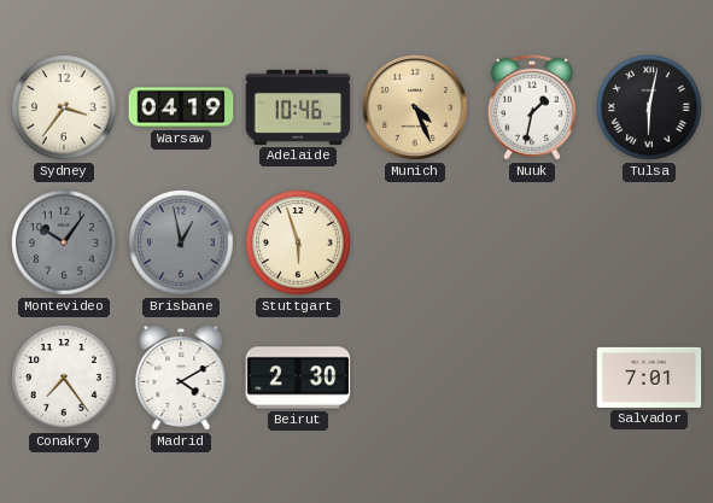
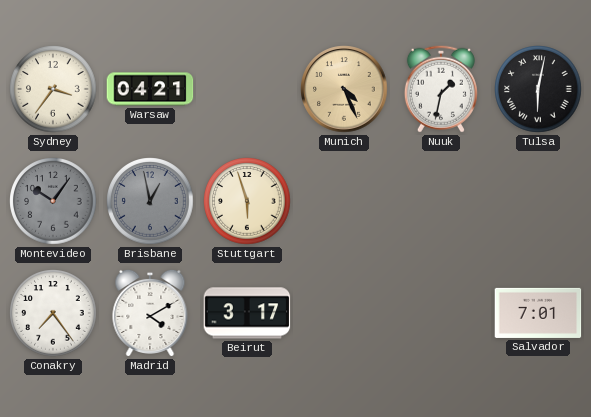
Warsaw: 04:19 -> 04:21 (150, 89)
Adelaide: 10:46 -> none (298, 107)
Beirut: 2:30 -> 3:17 (247, 313)
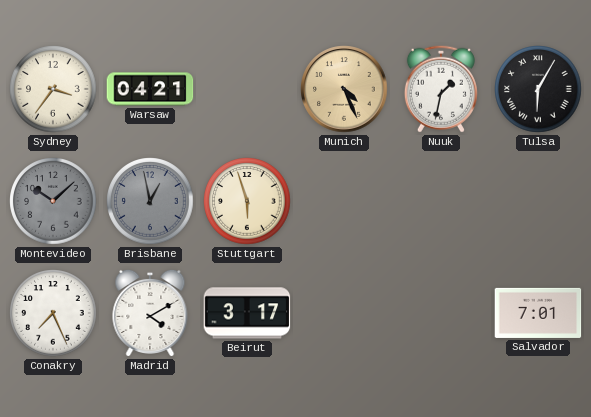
Tulsa: 6:02 -> 6:05 (538, 89)
Montevideo: 10:06 -> 10:08 (53, 201)
Conakry: 7:24 -> 7:26 (53, 313)
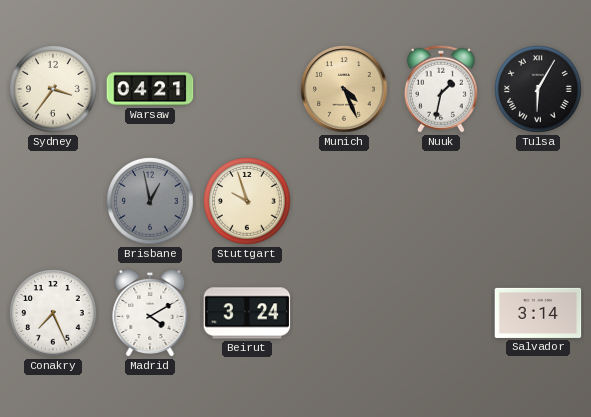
Montevideo: 10:08 -> none (53, 201)
Stuttgart: 5:57 -> 9:57 (247, 201)
Beirut: 3:17 -> 3:24 (247, 313)
Salvador: 7:01 -> 3:14 (538, 313)
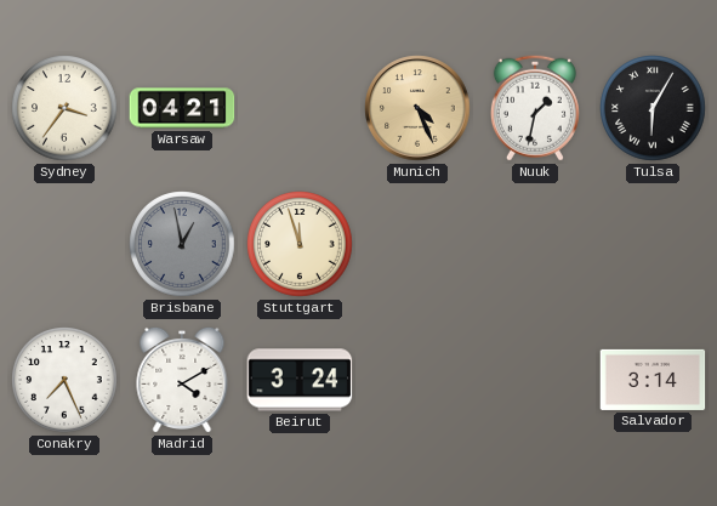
Stuttgart: 9:57 -> 11:57 (300, 244)
